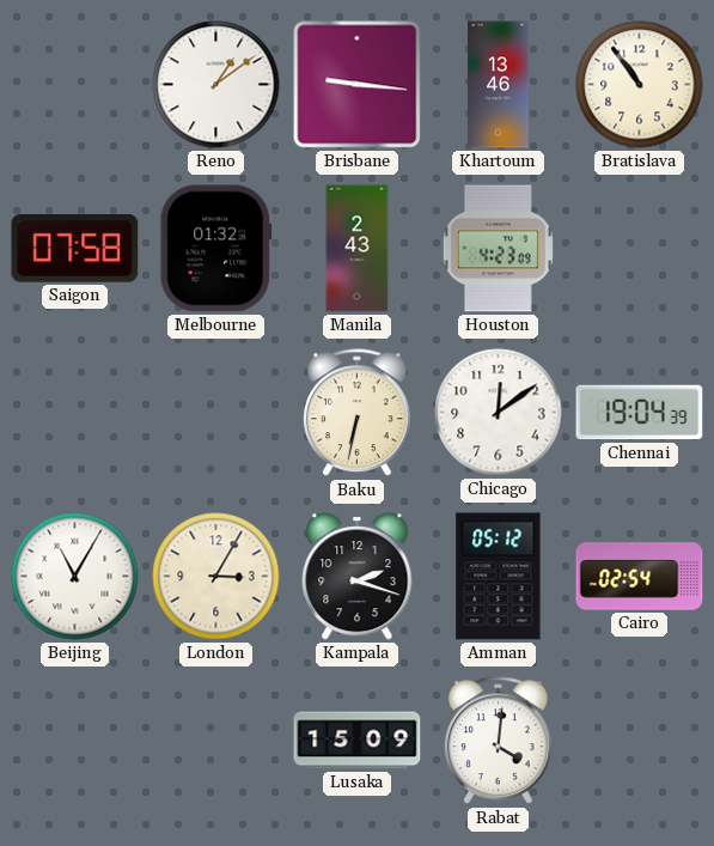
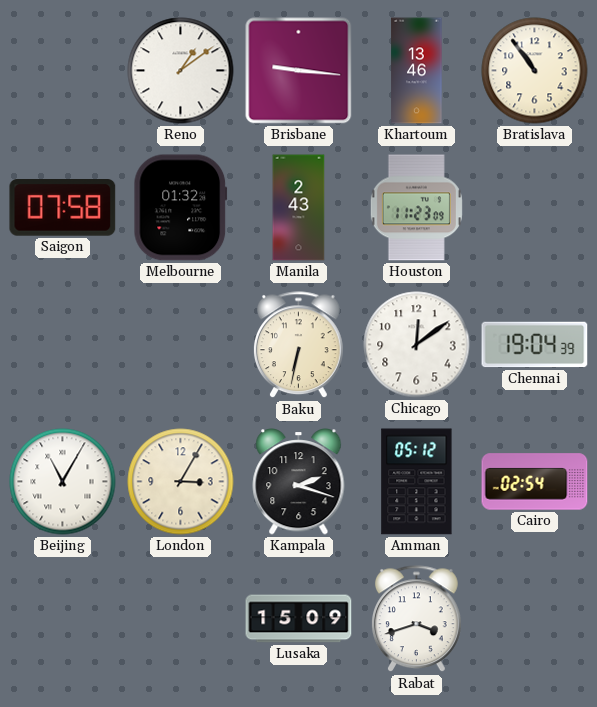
Houston: 4:23 -> 11:23 (416, 208)
Rabat: 4:01 -> 3:42 (417, 619)
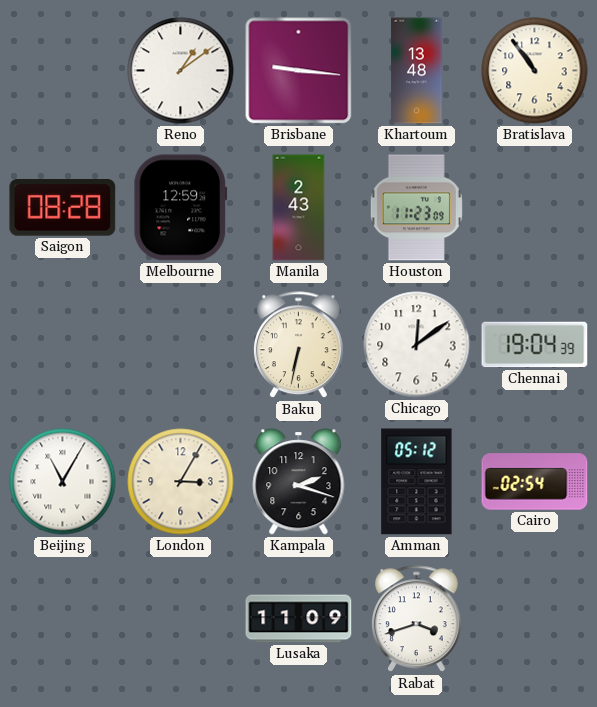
Khartoum: 13:46 -> 13:48 (417, 71)
Saigon: 07:58 -> 08:28 (63, 208)
Melbourne: 01:32 -> 12:59 (181, 208)
Lusaka: 15:09 -> 11:09 (299, 619)
